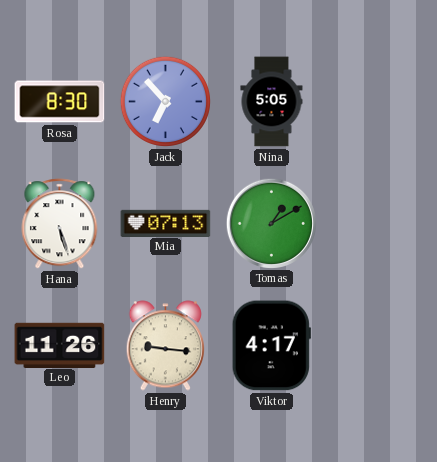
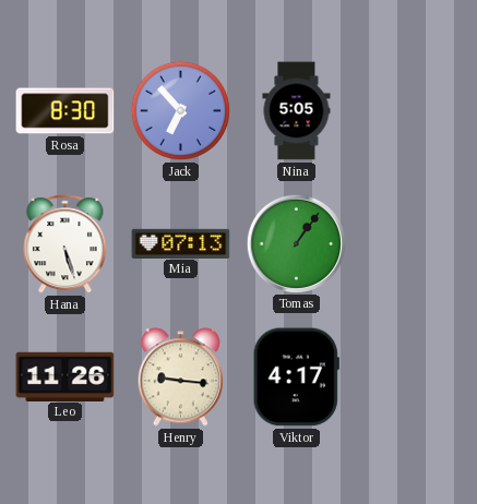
Tomas: 1:10 -> 1:06 (296, 243)
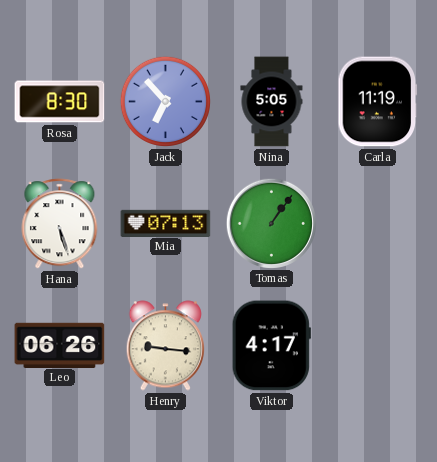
Carla: none -> 11:19 (378, 102)
Leo: 11:26 -> 06:26 (60, 345)
